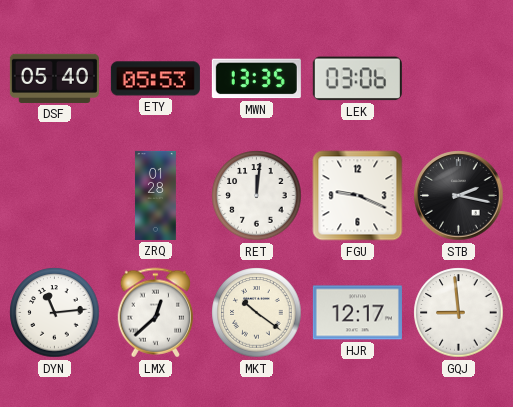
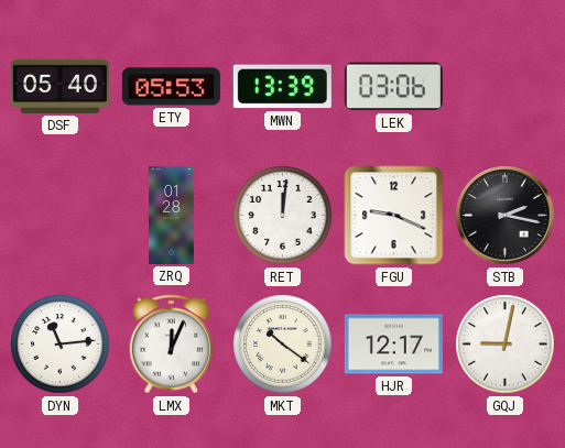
MWN: 13:35 -> 13:39 (282, 87)
LMX: 12:38 -> 12:04 (172, 345)
GQJ: 8:59 -> 9:02 (506, 345)
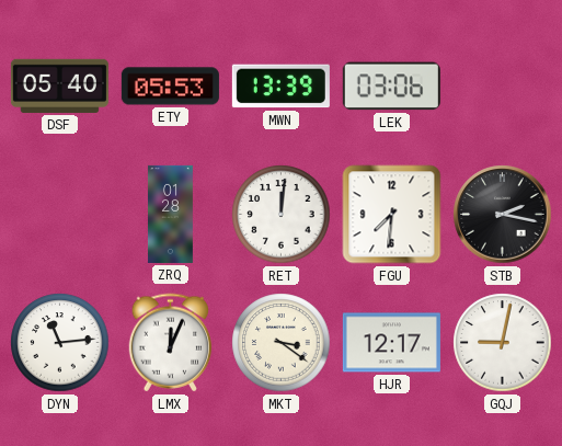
FGU: 9:19 -> 7:31 (392, 215)
MKT: 10:21 -> 3:21 (282, 343)
